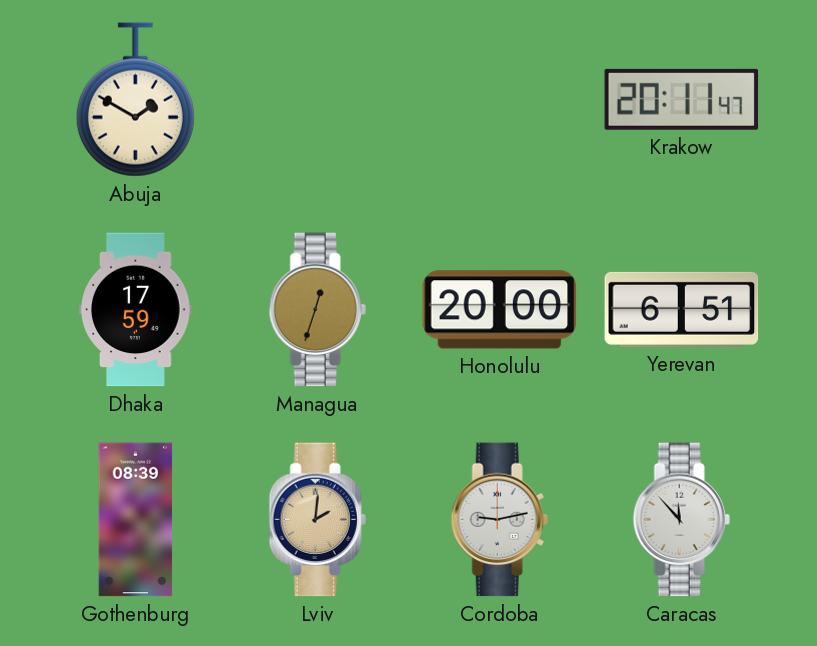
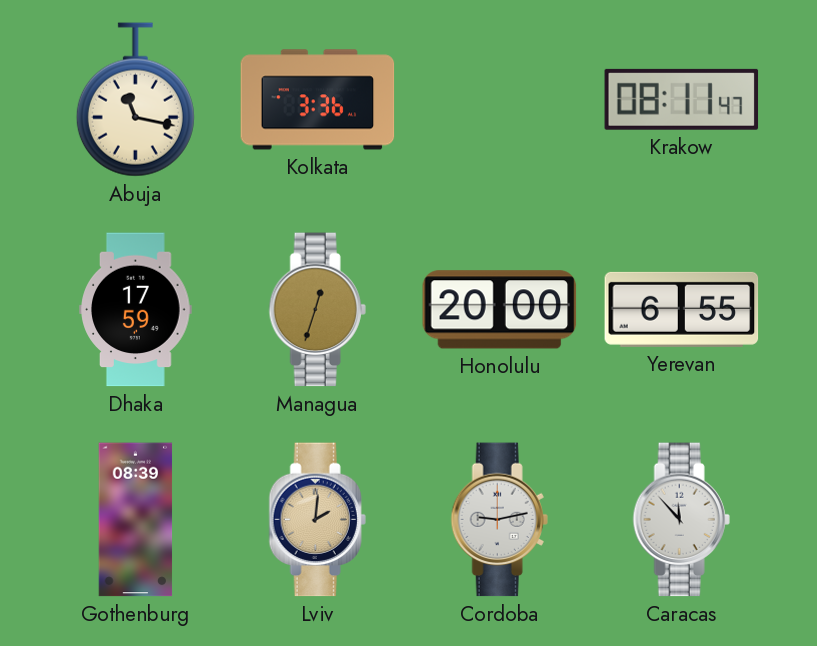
Abuja: 1:50 -> 11:17 (135, 100)
Kolkata: none -> 3:36 (318, 100)
Krakow: 20:11 -> 08:11 (682, 99)
Yerevan: 6:51 -> 6:55 (682, 309)
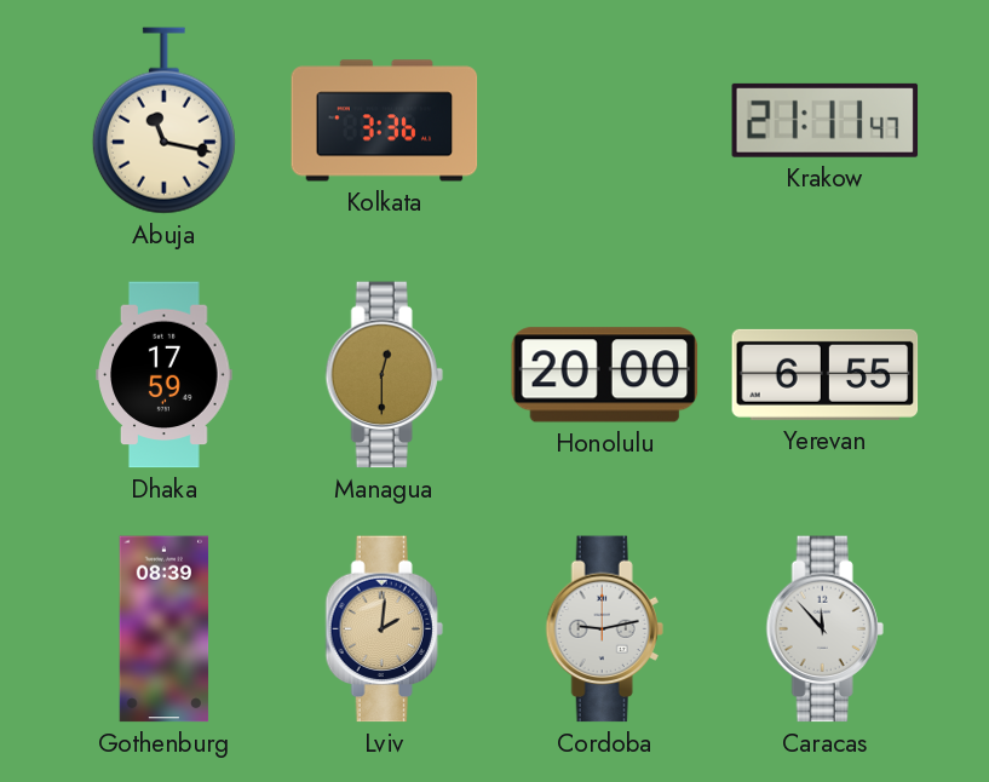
Krakow: 08:11 -> 21:11 (826, 120)
Managua: 12:33 -> 12:30 (384, 375)
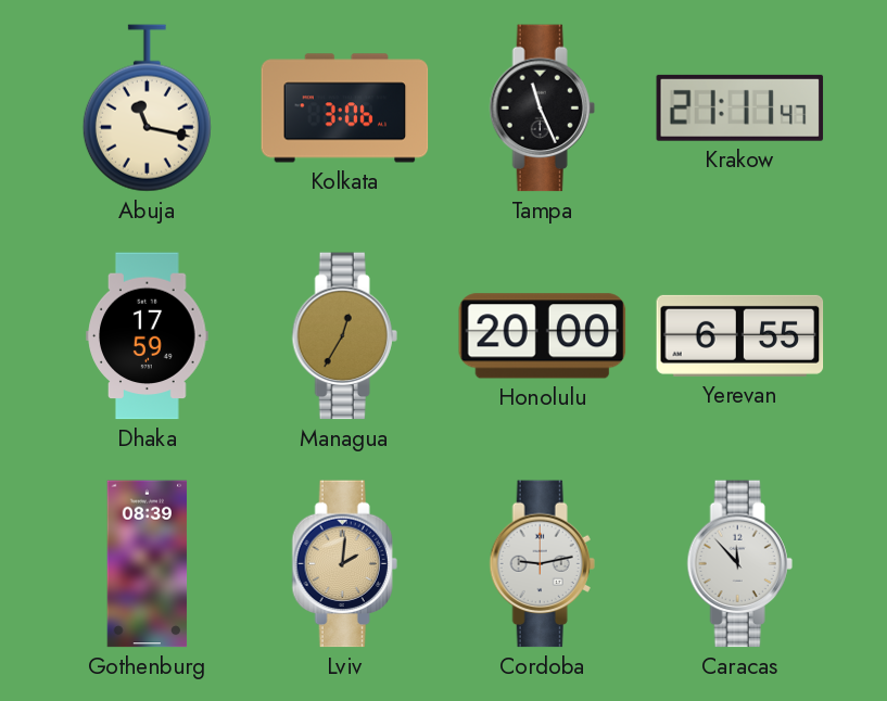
Kolkata: 3:36 -> 3:06 (345, 109)
Tampa: none -> 11:26 (542, 109)
Managua: 12:30 -> 12:35 (344, 336)
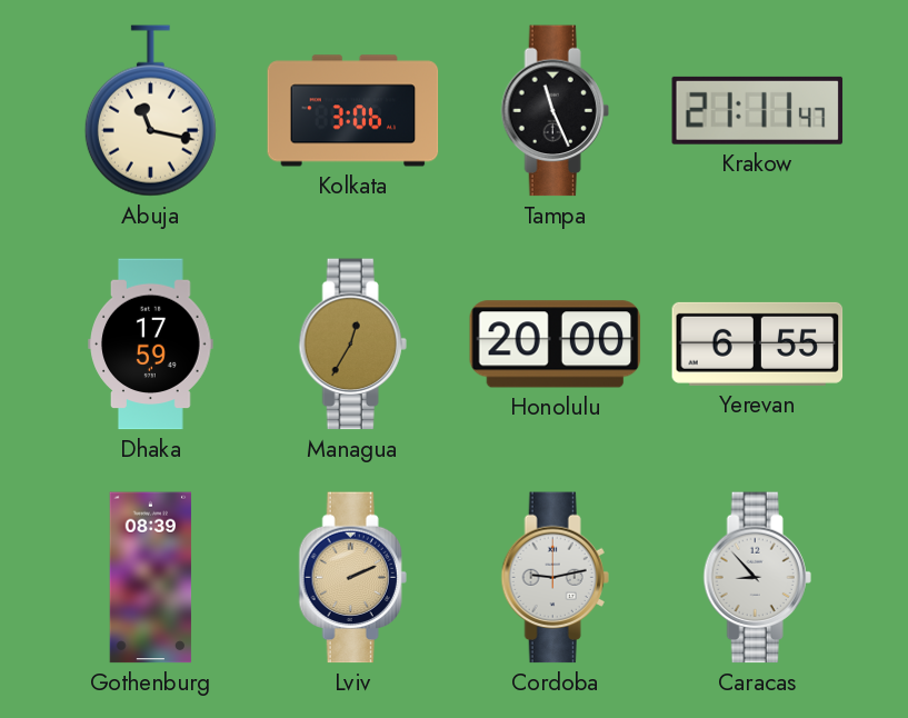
Lviv: 2:01 -> 2:11 (352, 578)
Caracas: 11:53 -> 8:53 (757, 578)
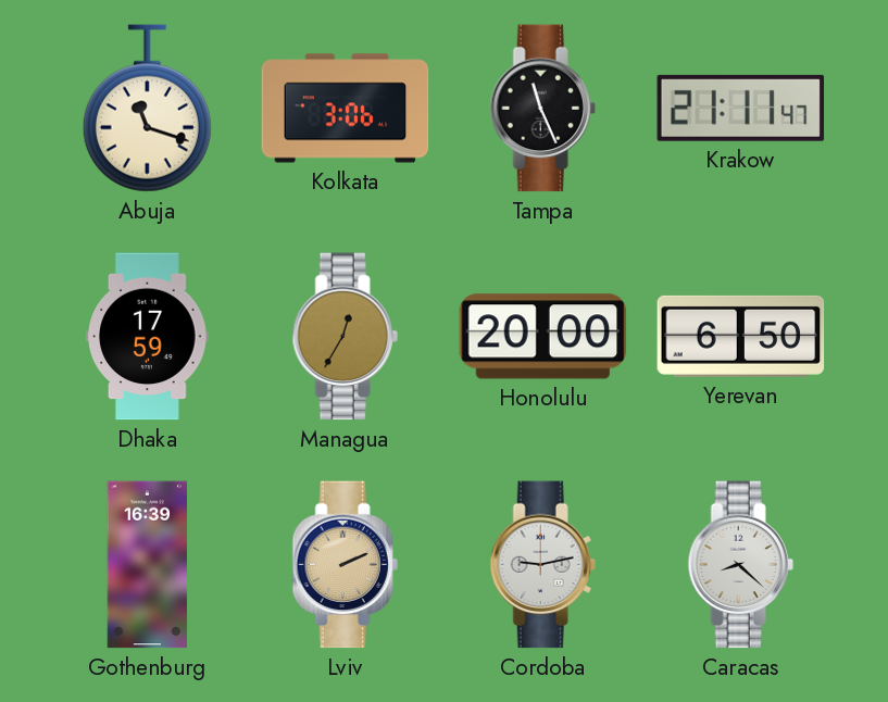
Abuja: 11:17 -> 11:18 (147, 109)
Yerevan: 6:55 -> 6:50 (741, 336)
Gothenburg: 08:39 -> 16:39 (148, 565)
Caracas: 8:53 -> 8:22 (740, 565)
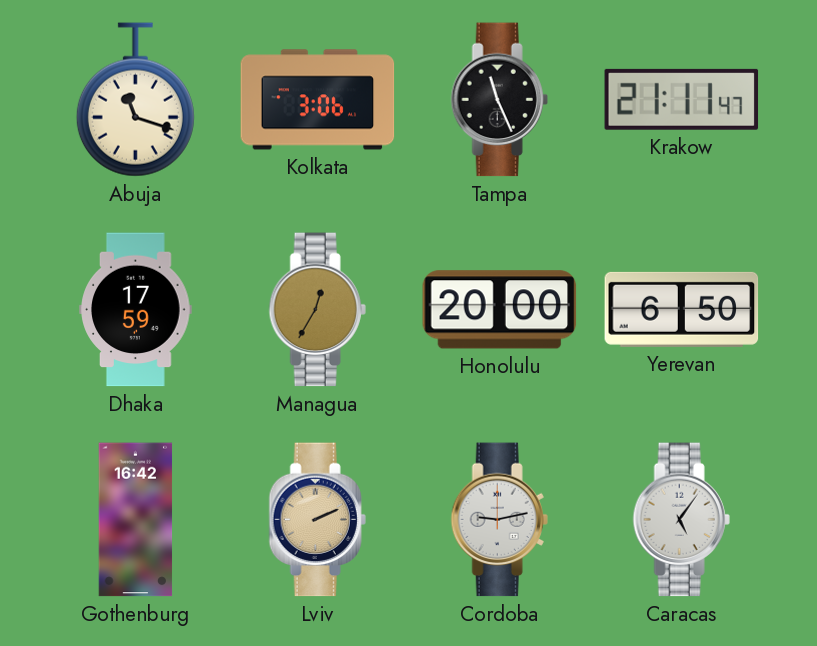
Gothenburg: 16:39 -> 16:42 (136, 520)
Caracas: 8:22 -> 5:06 (681, 520)
